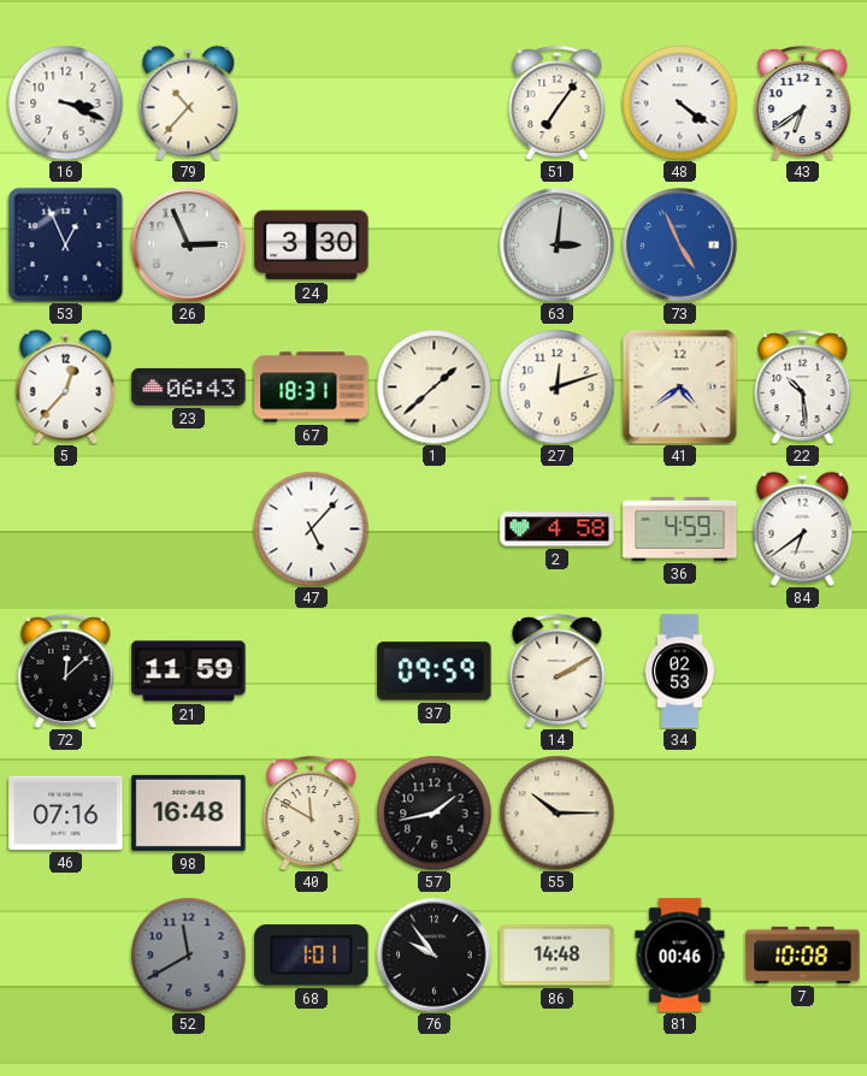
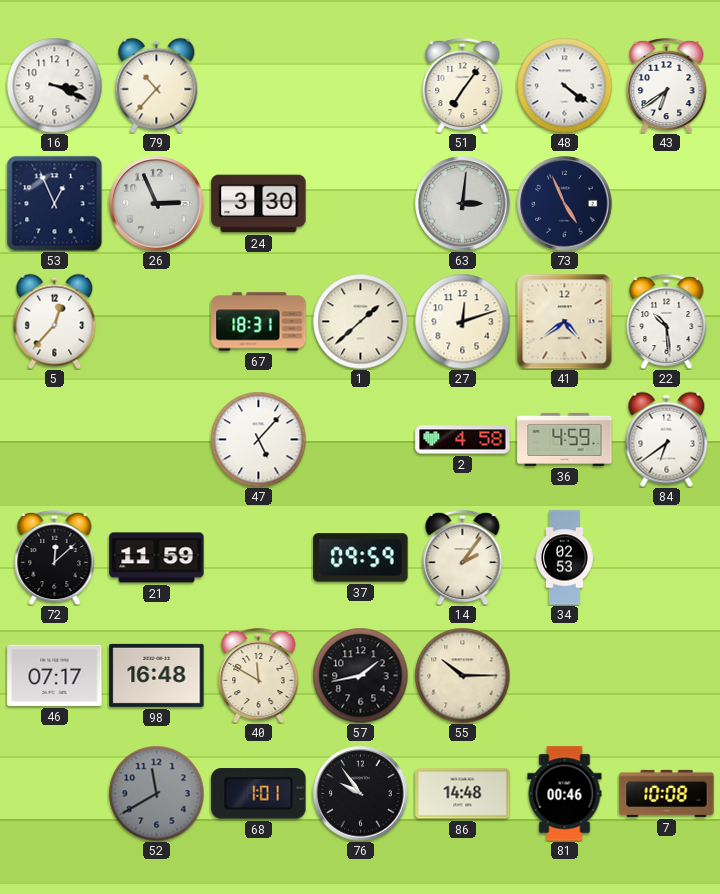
73 dial: blue -> navy (565, 204)
23: 06:43 -> none (189, 386)
14: 2:10 -> 2:06 (463, 557)
46: 07:16 -> 07:17 (55, 675)
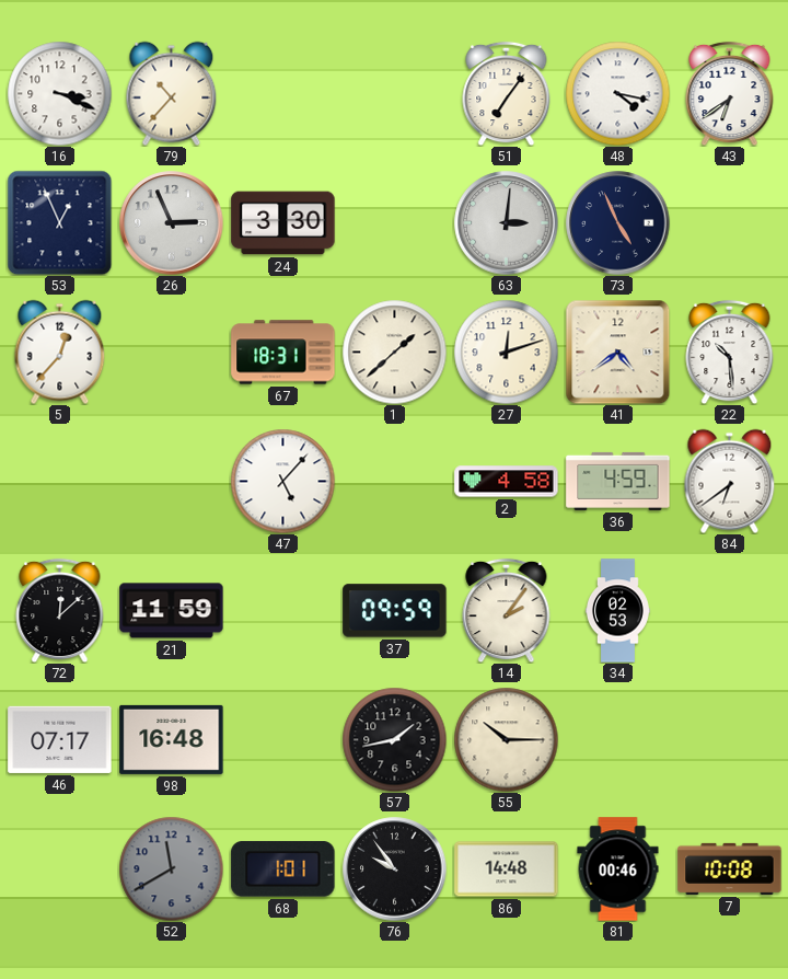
48: 4:21 -> 4:17 (617, 93)
40: 11:50 -> none (259, 675)
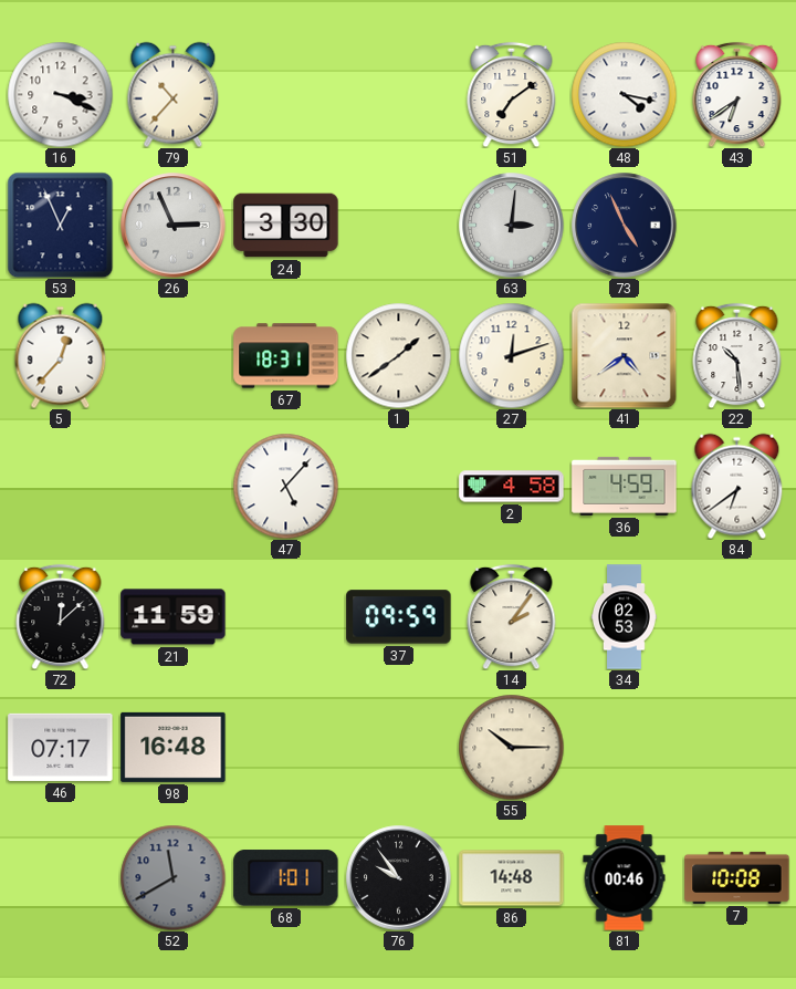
51: 7:06 -> 7:09 (512, 94)
1: 1:38 -> 1:39 (398, 355)
57: 1:43 -> none (394, 739)
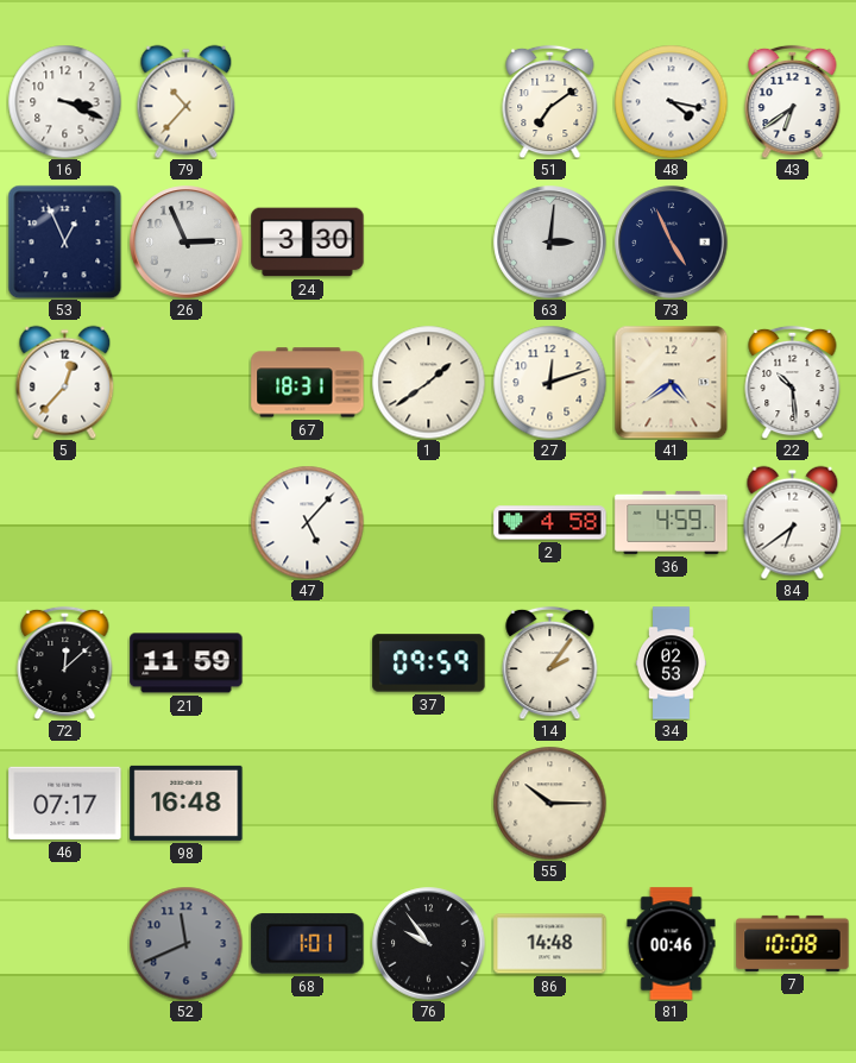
52: 11:40 -> 11:41 (185, 943)
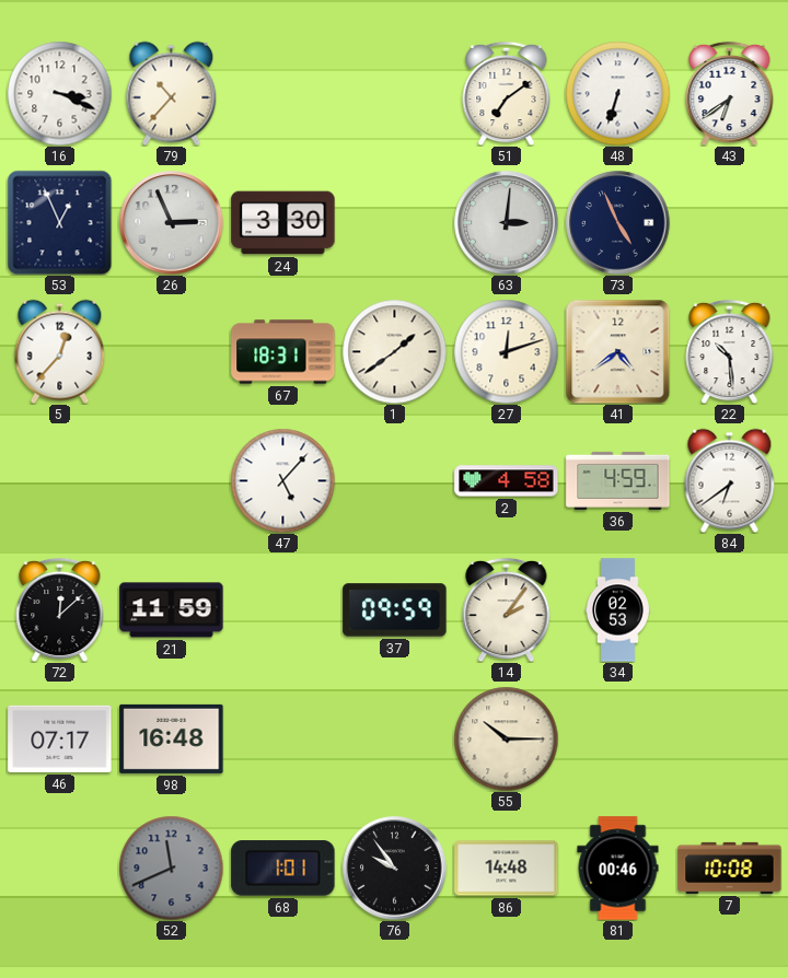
48: 4:17 -> 6:33 (617, 93)
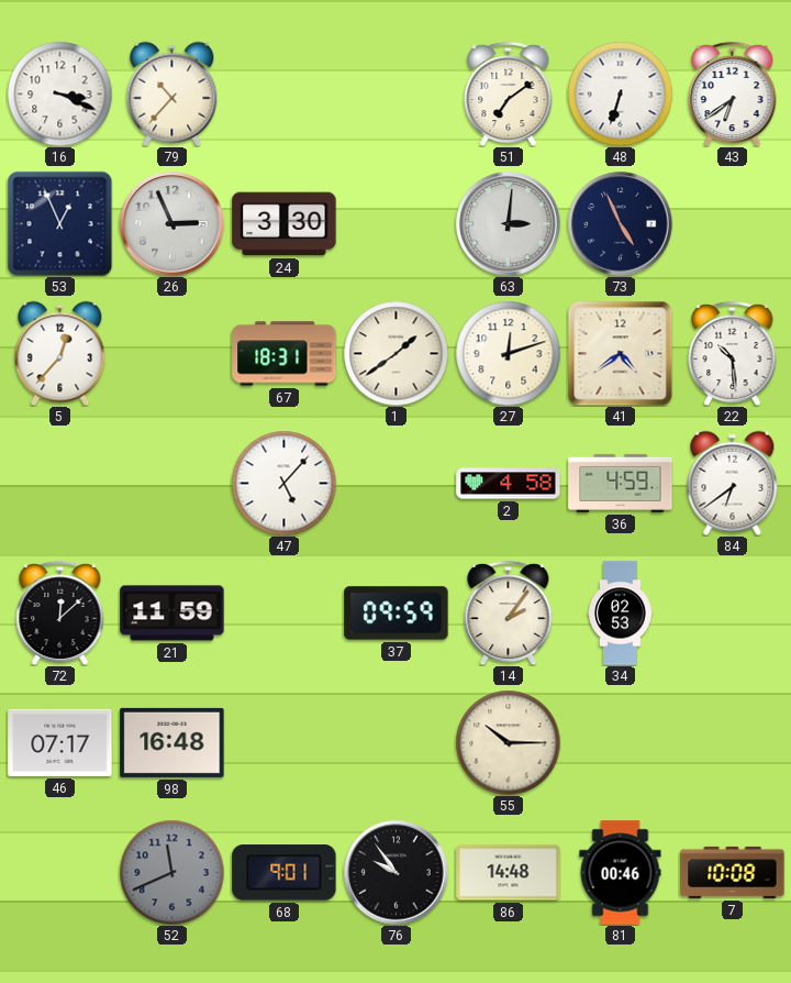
68: 1:01 -> 9:01 (285, 873)
